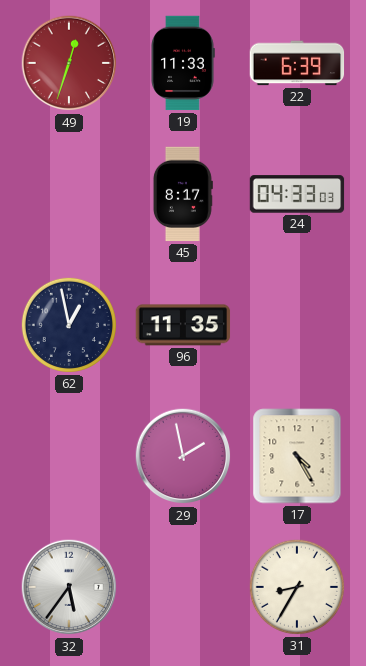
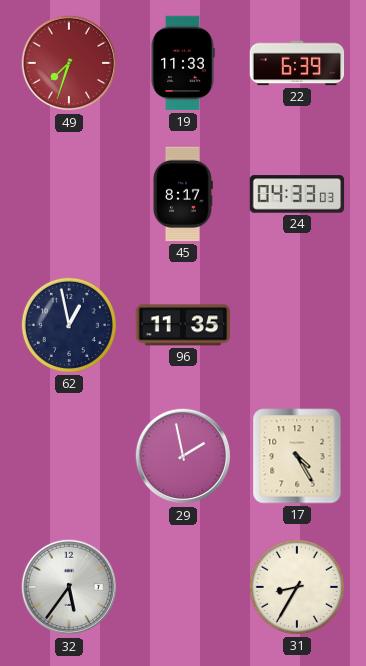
49: 12:33 -> 7:33 (69, 63)
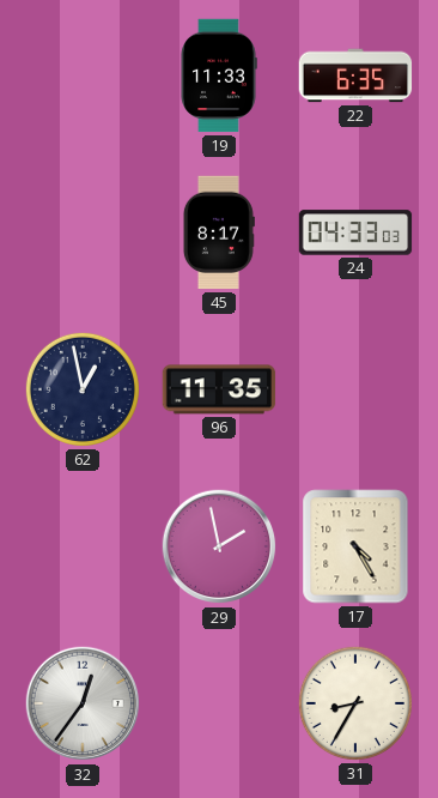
49: 7:33 -> none (69, 63)
22: 6:39 -> 6:35 (355, 75)
32: 5:36 -> 12:36 (83, 703)
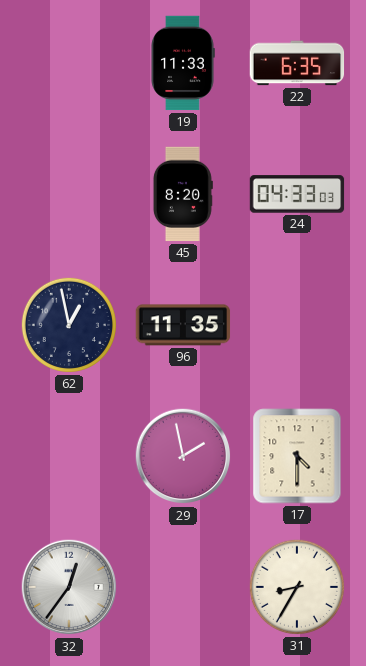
45: 8:17 -> 8:20 (183, 194)
17: 4:25 -> 4:30 (297, 456)
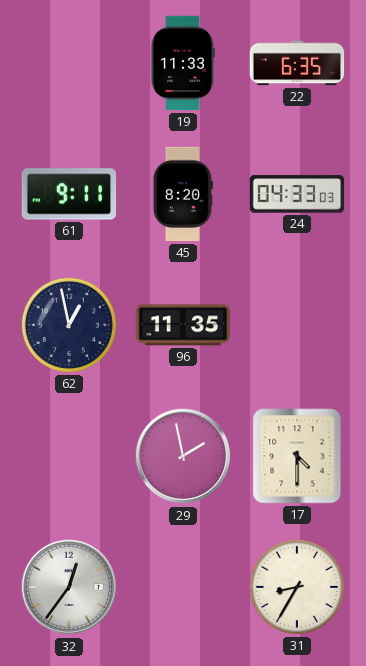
61: none -> 9:11 (69, 194)
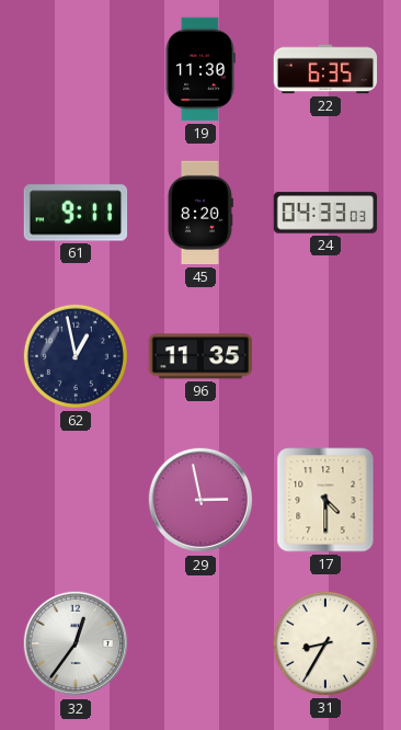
19: 11:33 -> 11:30 (200, 69)
29: 1:58 -> 2:58 (200, 500)
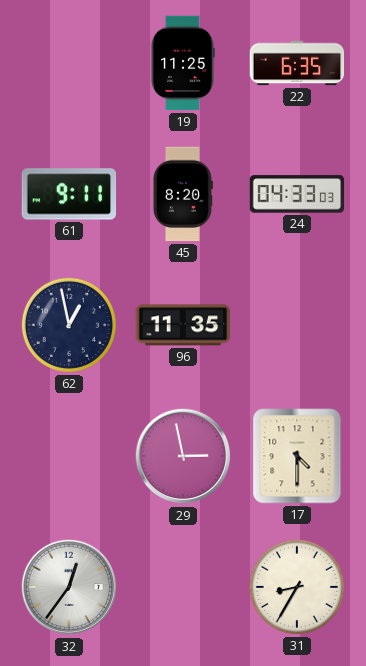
19: 11:30 -> 11:25 (183, 63)
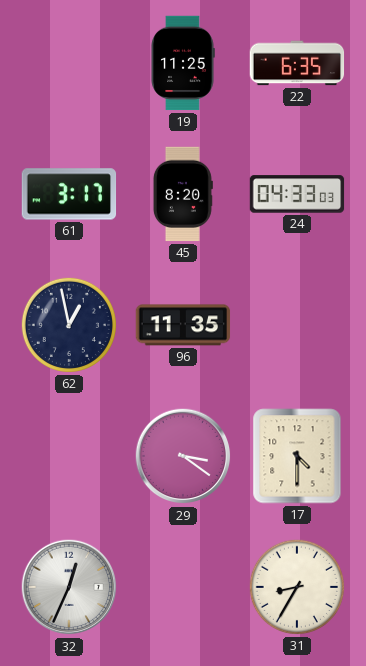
61: 9:11 -> 3:17 (69, 194)
29: 2:58 -> 3:21 (183, 456)
32: 12:36 -> 12:34 (69, 587)
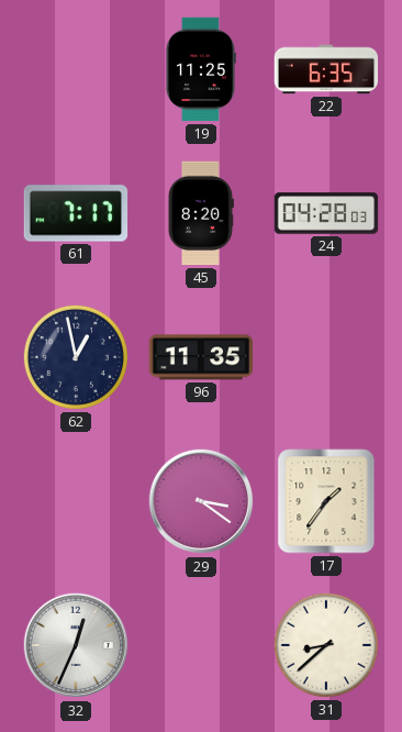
61: 3:17 -> 7:17 (76, 213)
24: 04:33 -> 04:28 (326, 213)
17: 4:30 -> 1:36 (326, 501)
31: 8:35 -> 8:38 (326, 645)
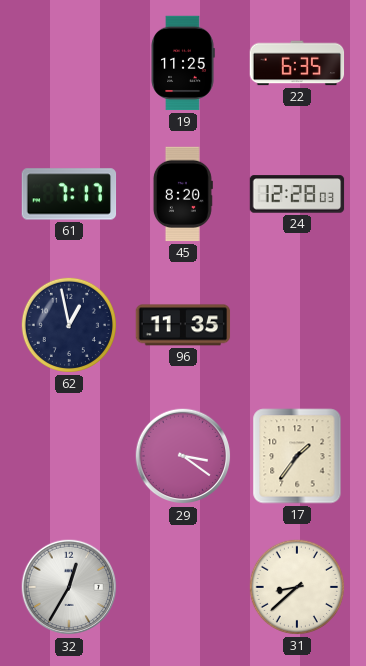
24: 04:28 -> 12:28 (297, 194)
32: 12:34 -> 12:35 (69, 587)
